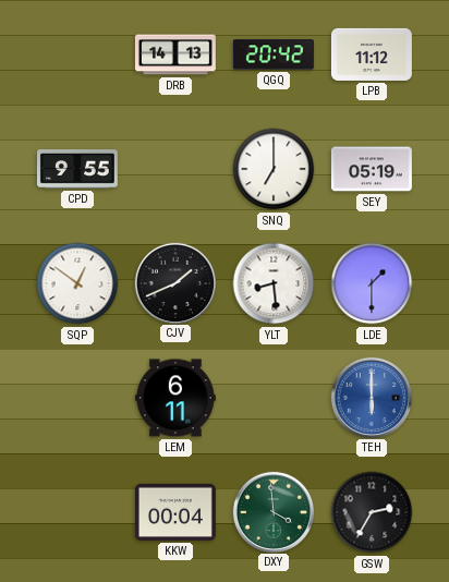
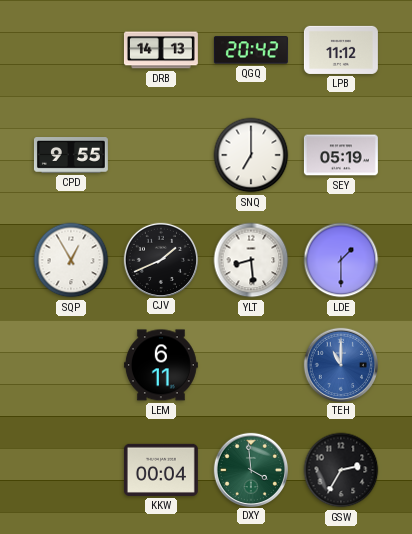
SQP: 12:51 -> 12:55 (71, 260)
TEH: 6:00 -> 11:00 (340, 364)
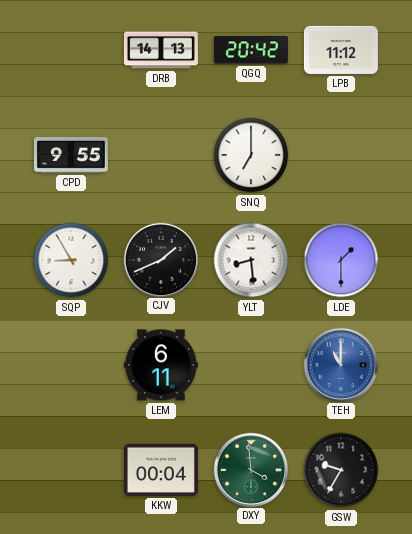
SEY: 05:19 -> none (341, 155)
SQP: 12:55 -> 8:55 (71, 260)
GSW: 2:35 -> 9:35 (341, 470)
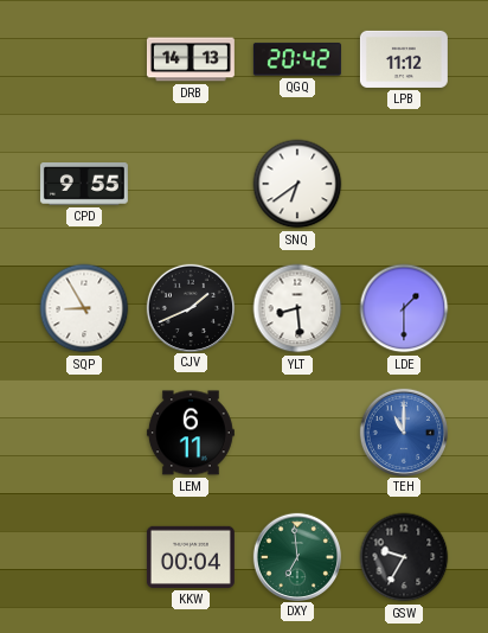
SNQ: 7:00 -> 6:39 (297, 184)
DXY: 3:59 -> 6:59 (296, 556)
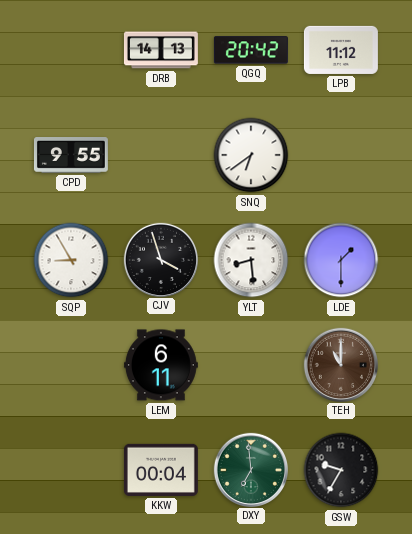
CJV: 1:41 -> 3:57 (160, 259)
TEH dial: blue -> brown (340, 364)
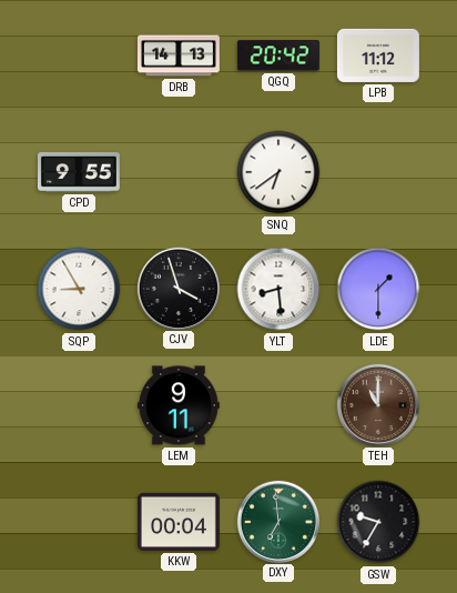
LEM: 6:11 -> 9:11 (179, 405)
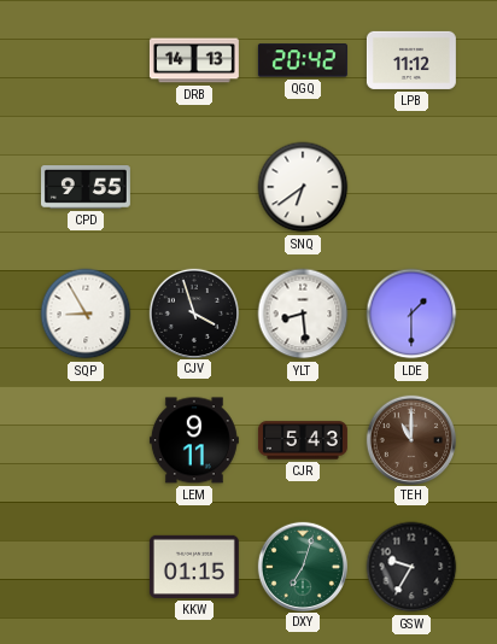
CJR: none -> 5:43 (303, 440)
KKW: 00:04 -> 01:15 (194, 567)
DXY: 6:59 -> 7:03 (302, 566)
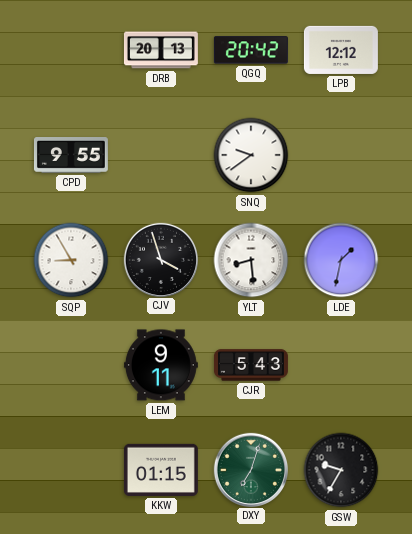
DRB: 14:13 -> 20:13 (161, 50)
LPB: 11:12 -> 12:12 (341, 50)
SNQ: 6:39 -> 9:39 (251, 155)
LDE: 1:30 -> 1:32 (341, 260)
TEH: 11:00 -> none (410, 439)
